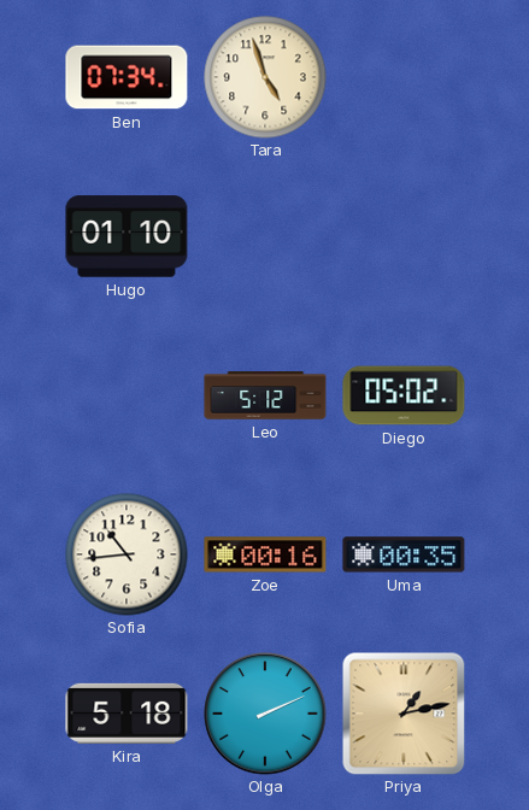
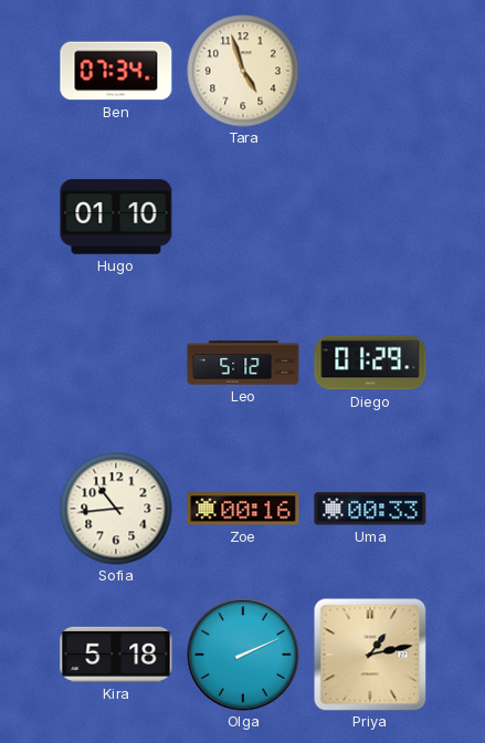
Diego: 05:02 -> 01:29 (370, 363)
Uma: 00:35 -> 00:33 (370, 509)
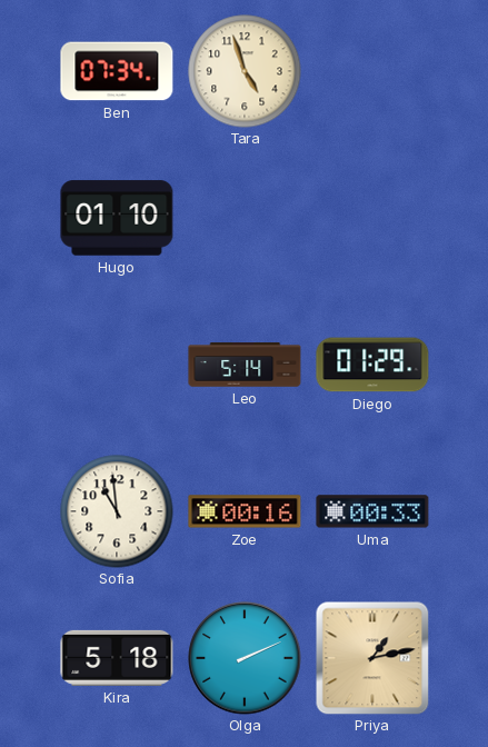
Leo: 5:12 -> 5:14 (245, 365)
Sofia: 10:44 -> 10:59 (117, 511)
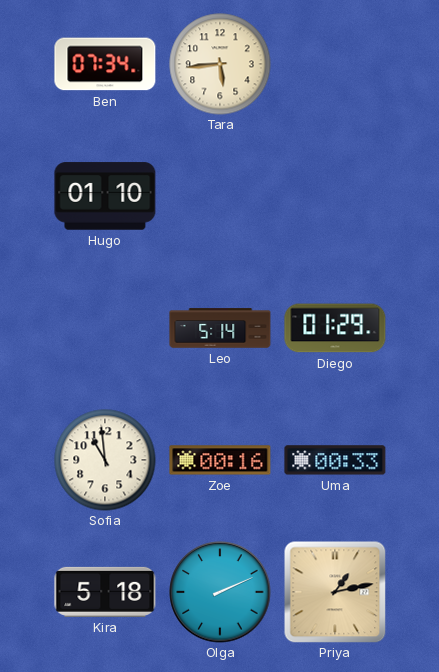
Tara: 4:57 -> 5:44 (220, 64)
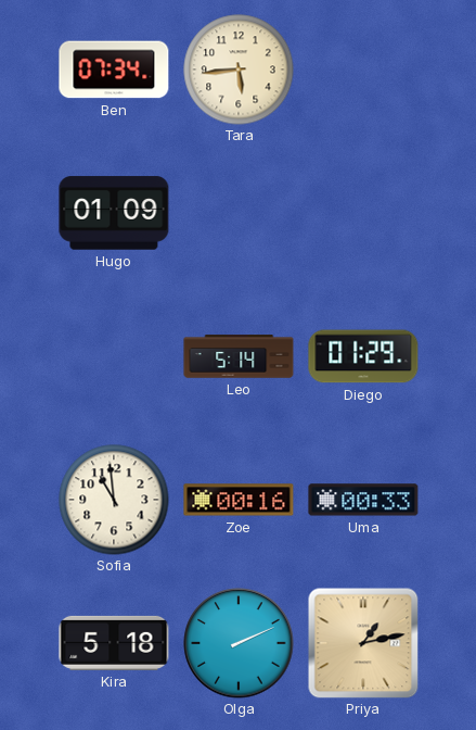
Hugo: 01:10 -> 01:09 (114, 213)
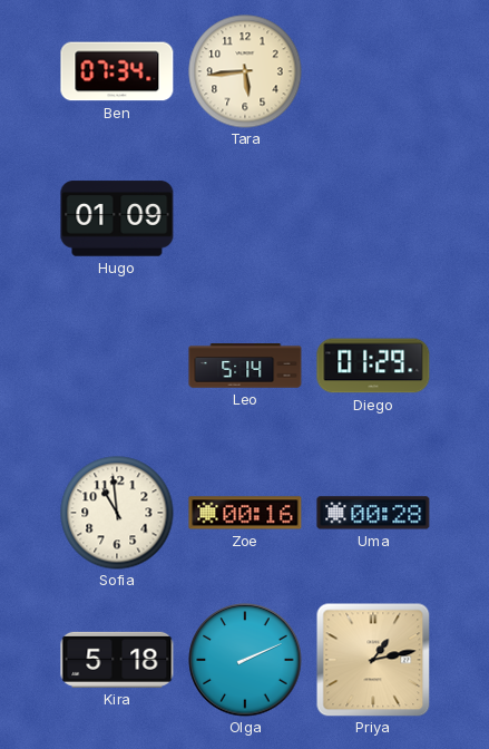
Uma: 00:33 -> 00:28 (373, 513)
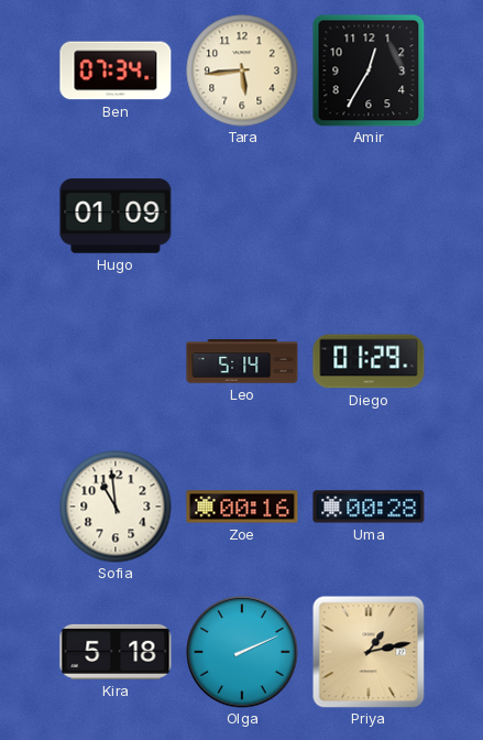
Amir: none -> 12:35 (369, 70)
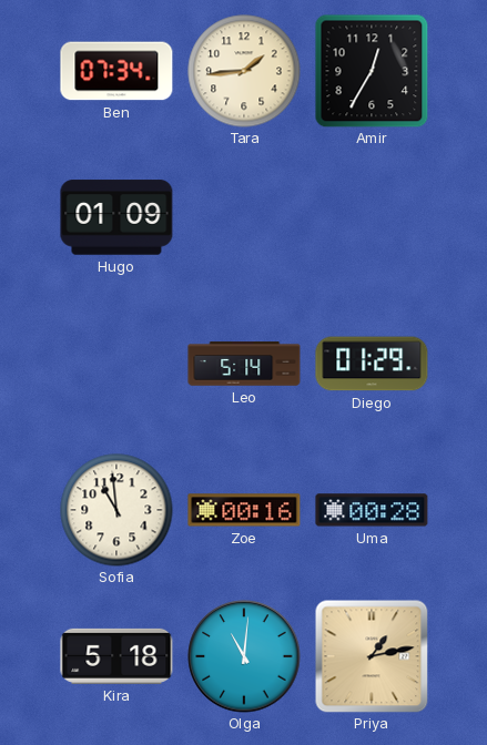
Tara: 5:44 -> 1:44 (244, 71)
Olga: 2:11 -> 11:01 (244, 656)
